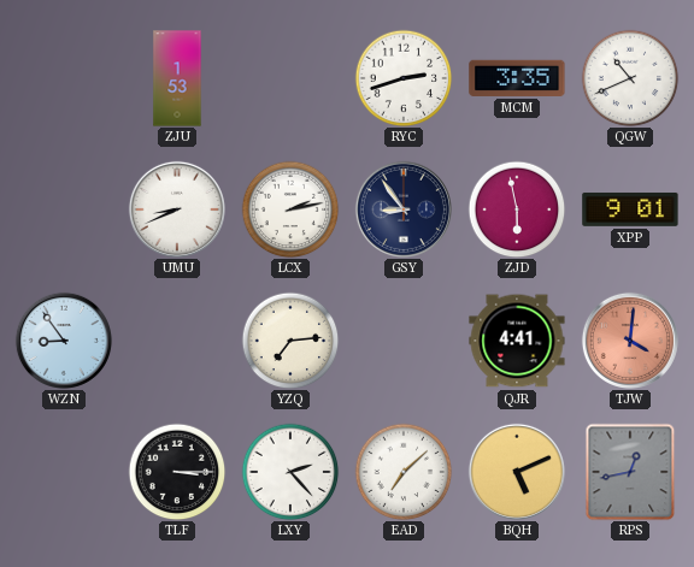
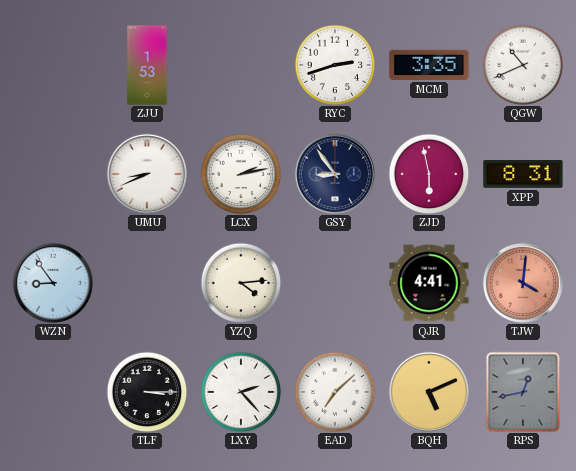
XPP: 9:01 -> 8:31 (523, 174)
YZQ: 7:14 -> 4:14 (241, 283)
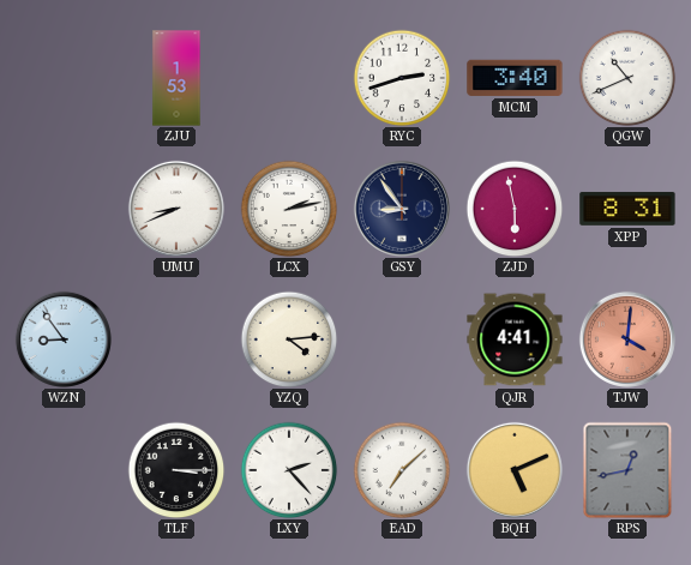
MCM: 3:35 -> 3:40 (515, 78)
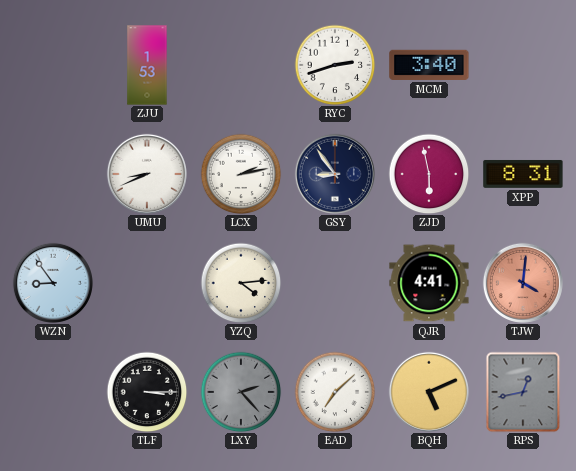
QGW: 10:41 -> none (627, 78)
LXY dial: white -> grey (241, 392)
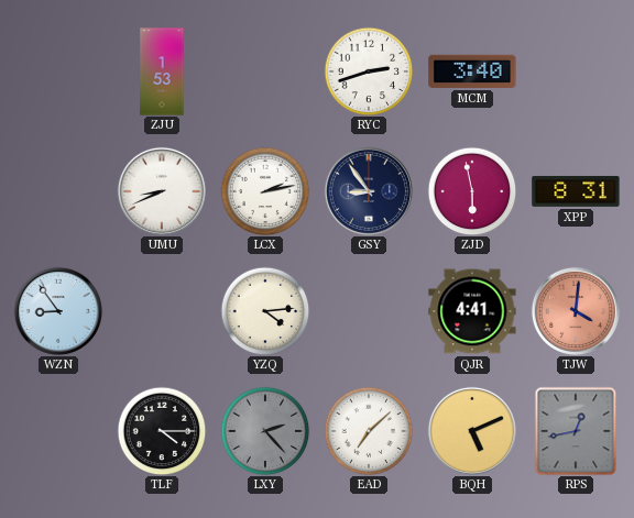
TLF: 3:15 -> 4:15 (162, 431)
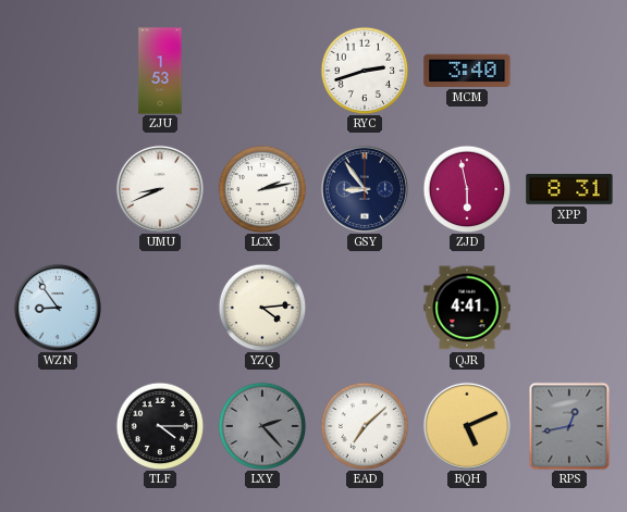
TJW: 4:01 -> none (576, 311)
